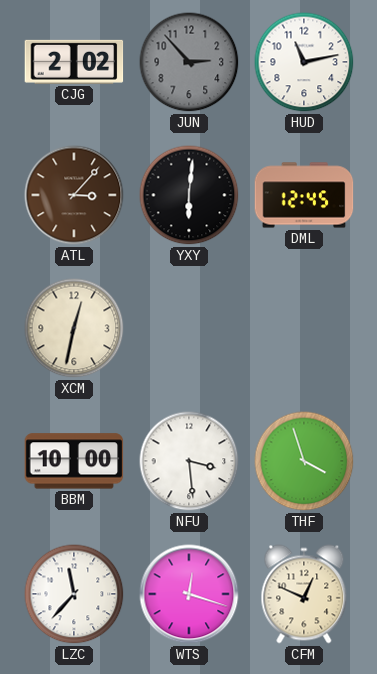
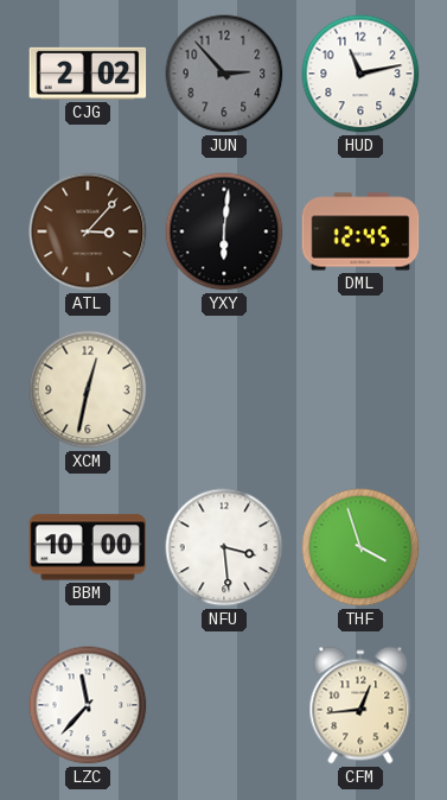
WTS: 12:18 -> none (189, 594)
CFM: 12:49 -> 12:44 (360, 705)
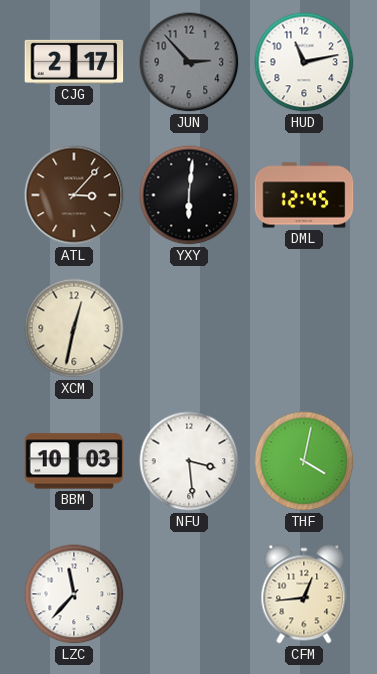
CJG: 2:02 -> 2:17 (74, 62)
BBM: 10:00 -> 10:03 (74, 461)
THF: 3:57 -> 4:02 (304, 461)
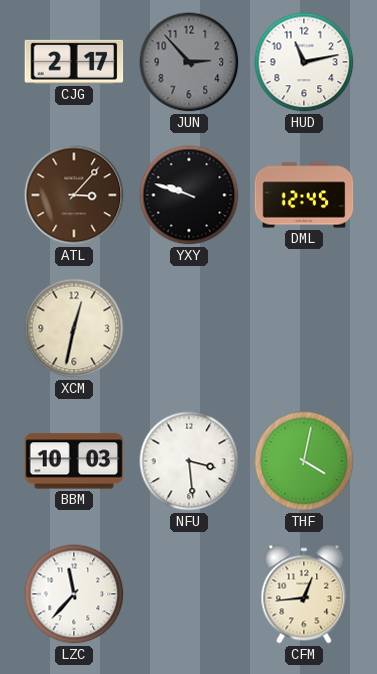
YXY: 6:01 -> 9:48 (189, 195)
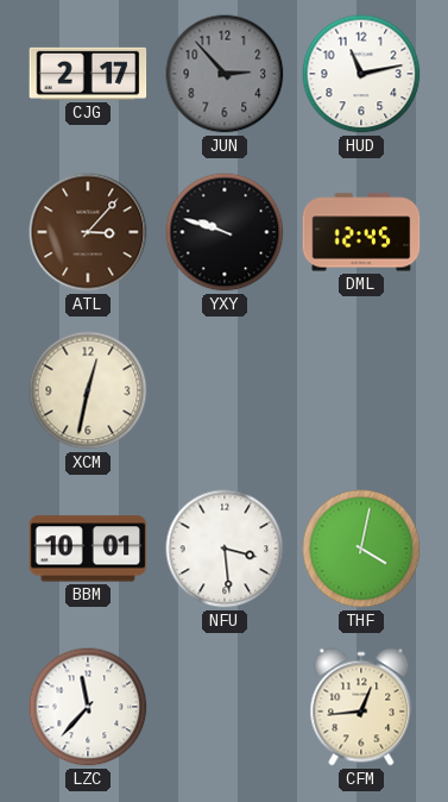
BBM: 10:03 -> 10:01 (88, 549)
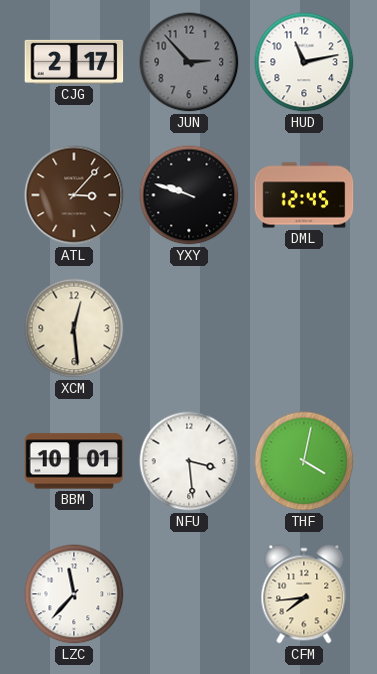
XCM: 12:32 -> 12:29 (74, 328)
CFM: 12:44 -> 7:44 (304, 594)
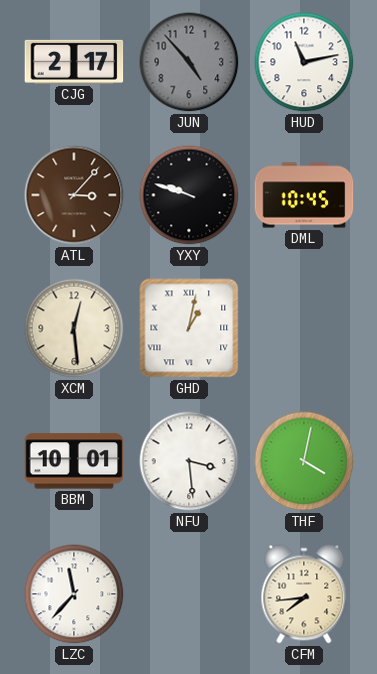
JUN: 2:53 -> 4:53 (189, 62)
DML: 12:45 -> 10:45 (304, 195)
GHD: none -> 1:02 (189, 328)
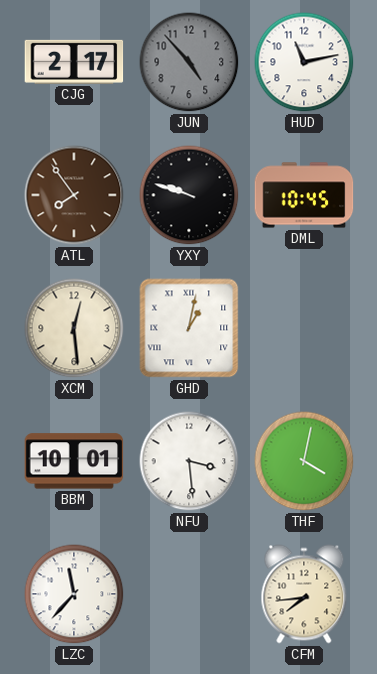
ATL: 3:07 -> 7:54 (74, 195)
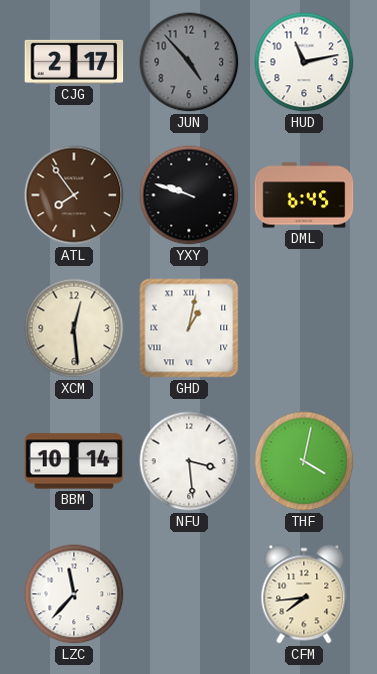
DML: 10:45 -> 6:45 (304, 195)
BBM: 10:01 -> 10:14 (74, 461)
